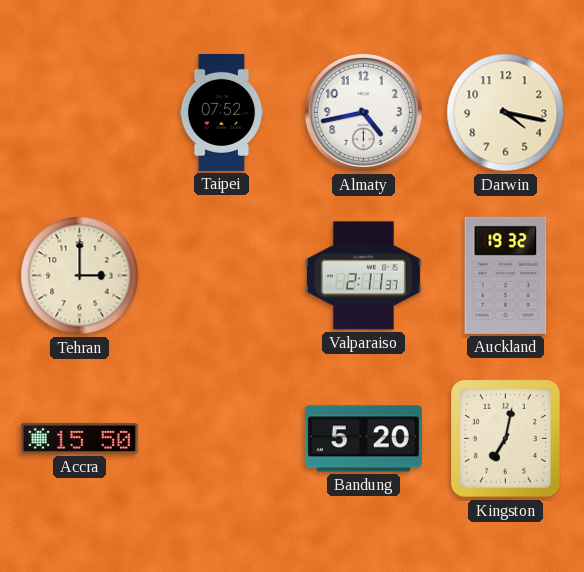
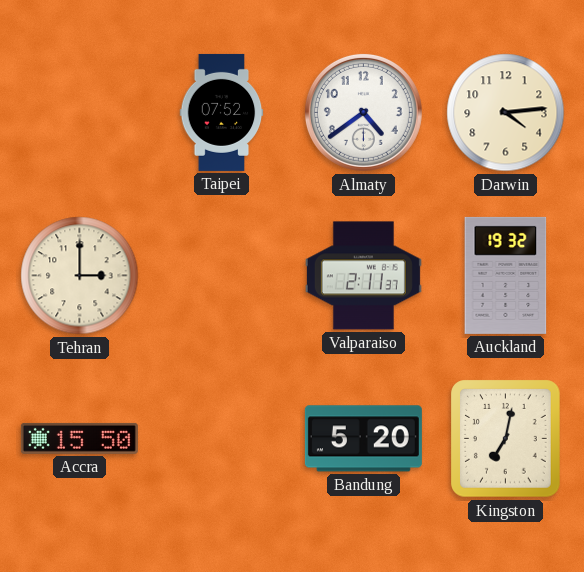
Almaty: 4:43 -> 4:39 (363, 112)
Darwin: 4:17 -> 4:14 (506, 113)
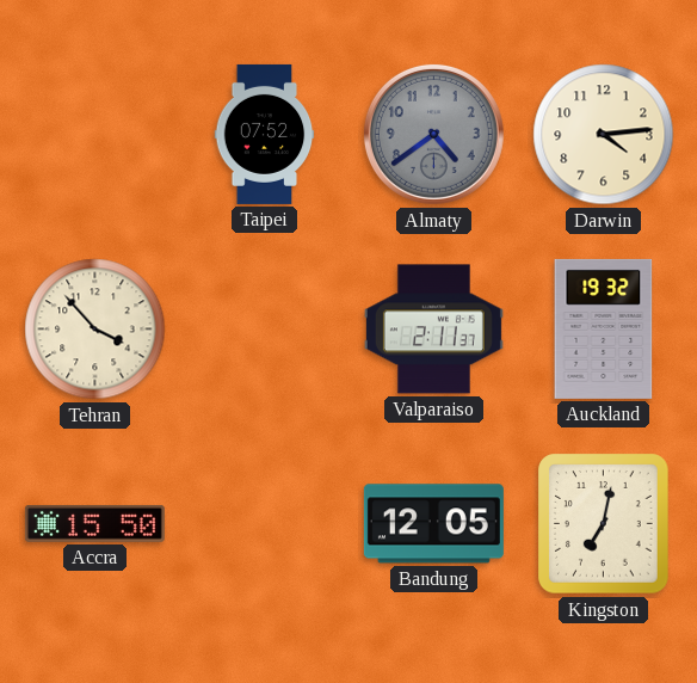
Almaty dial: white -> grey (433, 134)
Tehran: 3:00 -> 3:53 (95, 330)
Bandung: 5:20 -> 12:05 (433, 524)
